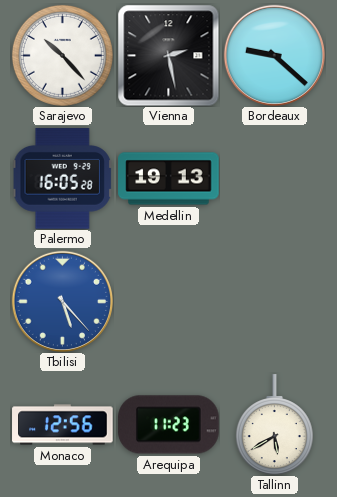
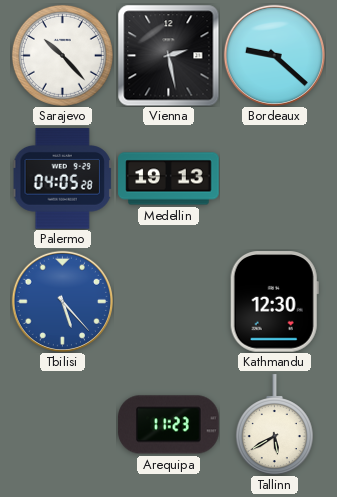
Palermo: 16:05 -> 04:05 (63, 179)
Kathmandu: none -> 12:30 (274, 302)
Monaco: 12:56 -> none (63, 425)
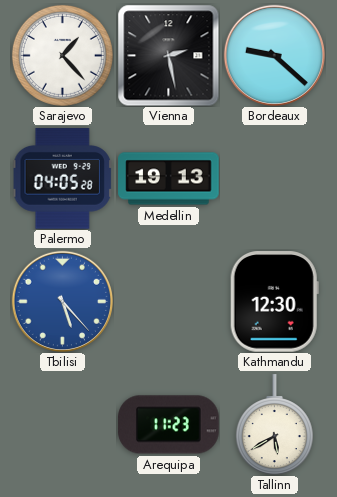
Sarajevo: 10:23 -> 1:23 (62, 55)
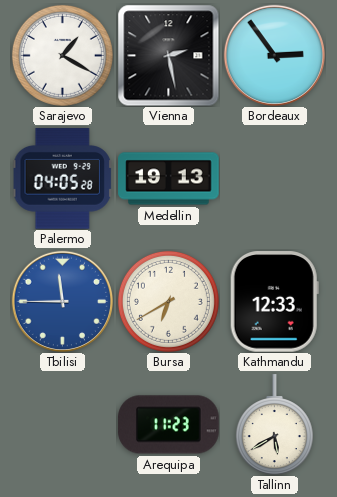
Sarajevo: 1:23 -> 1:20 (62, 55)
Bordeaux: 9:22 -> 2:54 (274, 55)
Tbilisi: 5:23 -> 11:45 (62, 301)
Bursa: none -> 6:40 (168, 301)
Kathmandu: 12:30 -> 12:33 (274, 302)
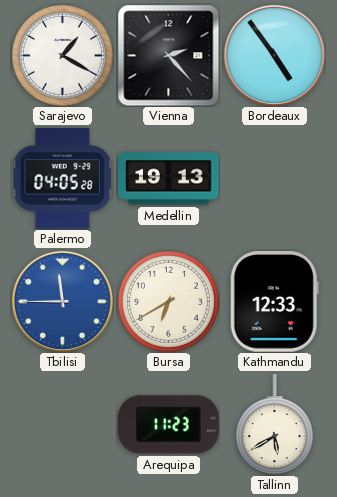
Vienna: 2:28 -> 2:23 (168, 55)
Bordeaux: 2:54 -> 4:54 (274, 55)
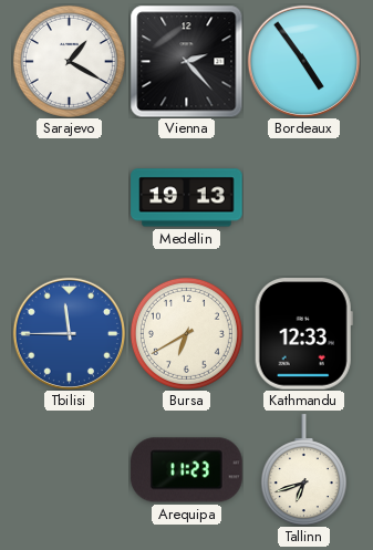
Palermo: 04:05 -> none (63, 179)
Tallinn: 5:40 -> 6:42 (303, 469)
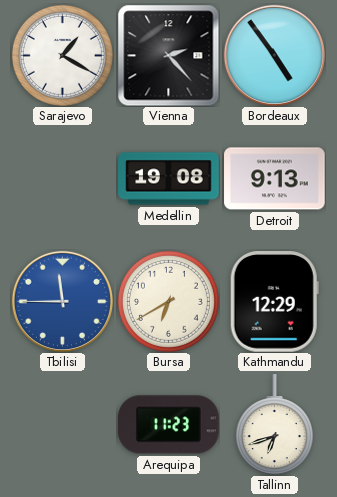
Medellin: 19:13 -> 19:08 (169, 179)
Detroit: none -> 9:13 (275, 179)
Kathmandu: 12:33 -> 12:29 (274, 302)
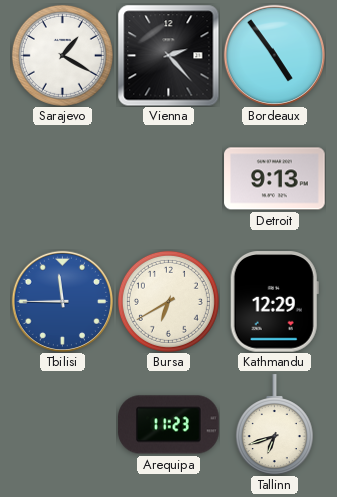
Medellin: 19:08 -> none (169, 179)
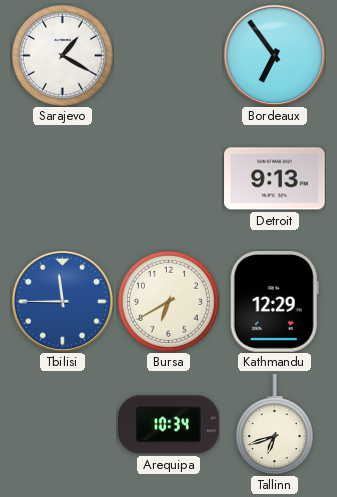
Vienna: 2:23 -> none (168, 55)
Bordeaux: 4:54 -> 6:54 (274, 55)
Arequipa: 11:23 -> 10:34 (169, 425)
